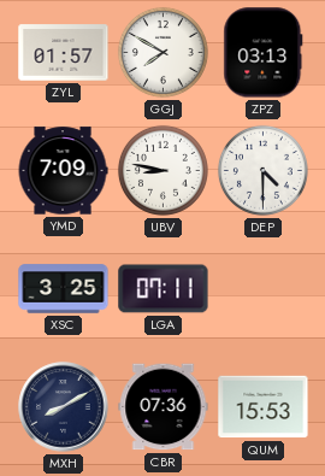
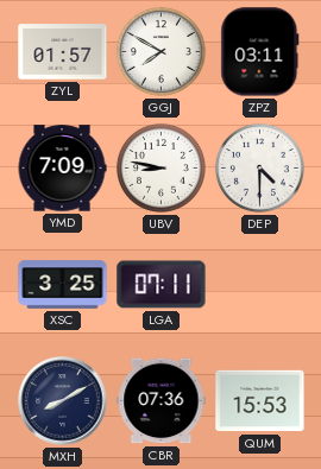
ZPZ: 03:13 -> 03:11 (260, 52)
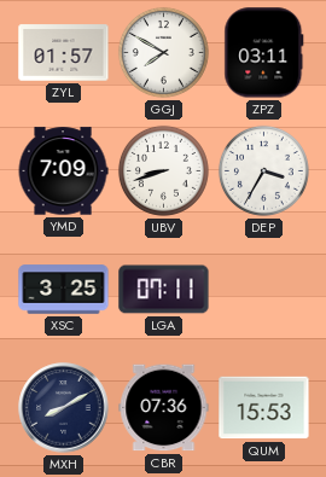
UBV: 8:47 -> 8:42 (163, 170)
DEP: 4:30 -> 3:35 (263, 170)
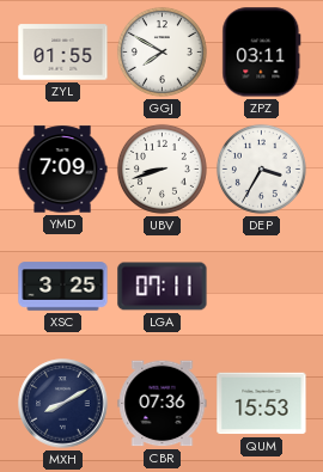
ZYL: 01:57 -> 01:55 (63, 53)
